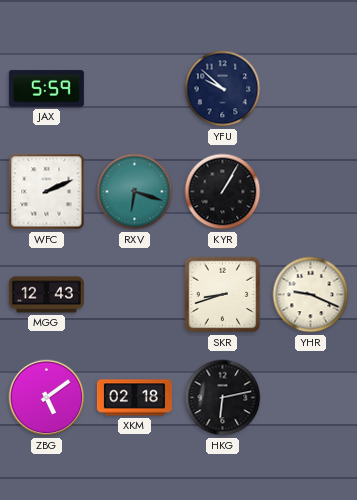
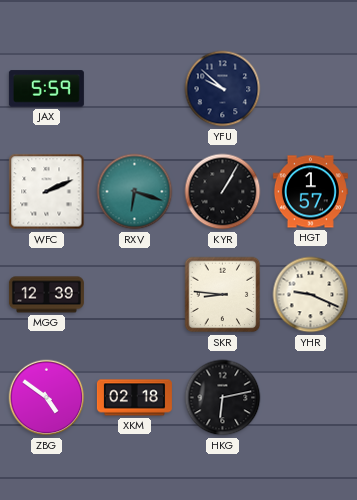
HGT: none -> 1:57 (310, 192)
MGG: 12:43 -> 12:39 (46, 295)
SKR: 8:42 -> 8:46 (223, 295)
ZBG: 5:09 -> 4:51 (47, 398)
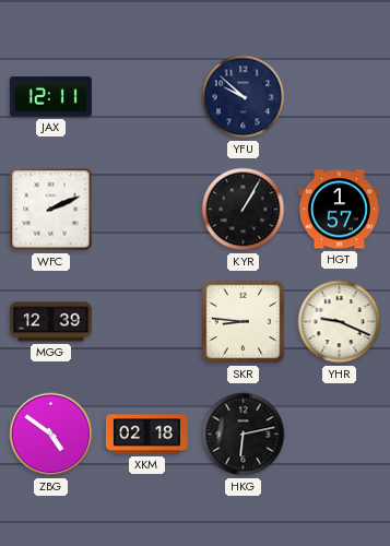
JAX: 5:59 -> 12:11 (50, 97)
RXV: 6:18 -> none (135, 192)
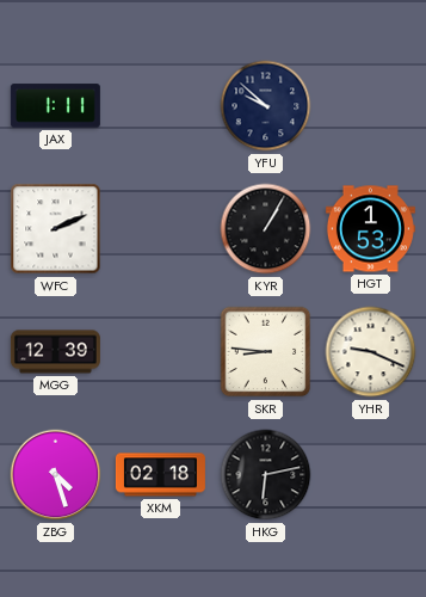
JAX: 12:11 -> 1:11 (55, 106)
HGT: 1:57 -> 1:53 (370, 229)
ZBG: 4:51 -> 4:27 (56, 475)
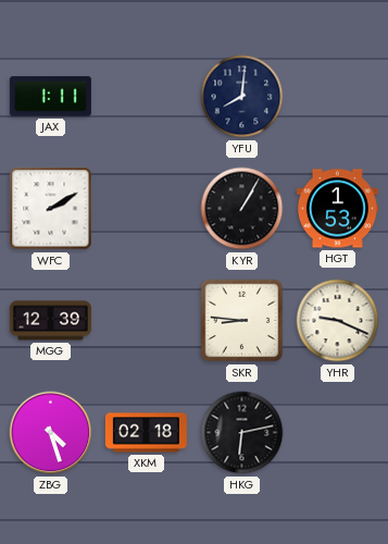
YFU: 9:52 -> 8:01 (242, 97)
WFC: 2:11 -> 2:10 (51, 209)
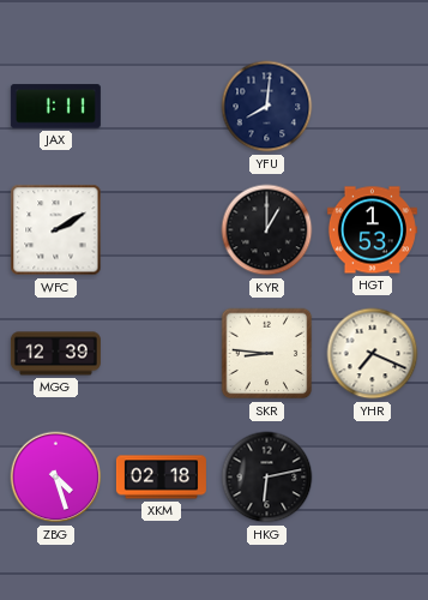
KYR: 1:05 -> 1:00 (267, 230)
YHR: 9:19 -> 7:19 (373, 354)
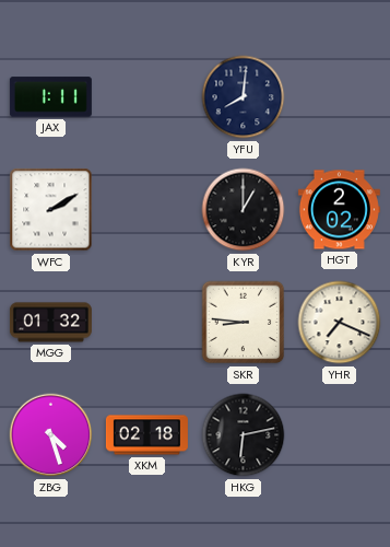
HGT: 1:53 -> 2:02 (339, 210)
MGG: 12:39 -> 01:32 (50, 323)
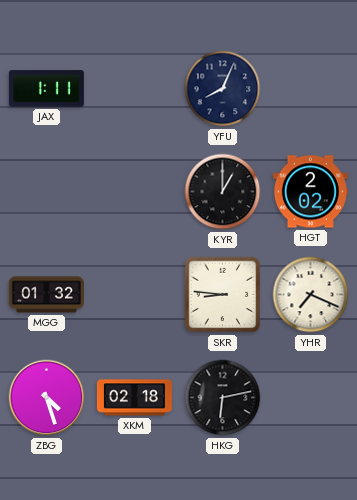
YFU: 8:01 -> 8:04 (223, 89)
WFC: 2:10 -> none (51, 210)
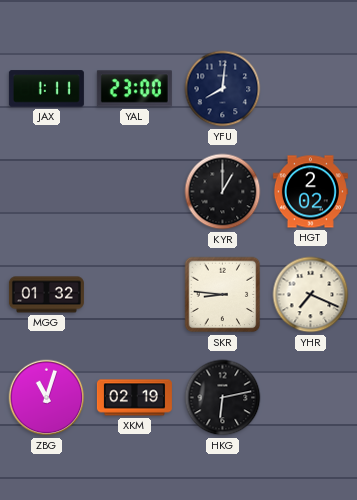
YAL: none -> 23:00 (134, 89)
YFU: 8:04 -> 8:01 (223, 89)
ZBG: 4:27 -> 11:03 (47, 398)
XKM: 02:18 -> 02:19 (134, 398)
